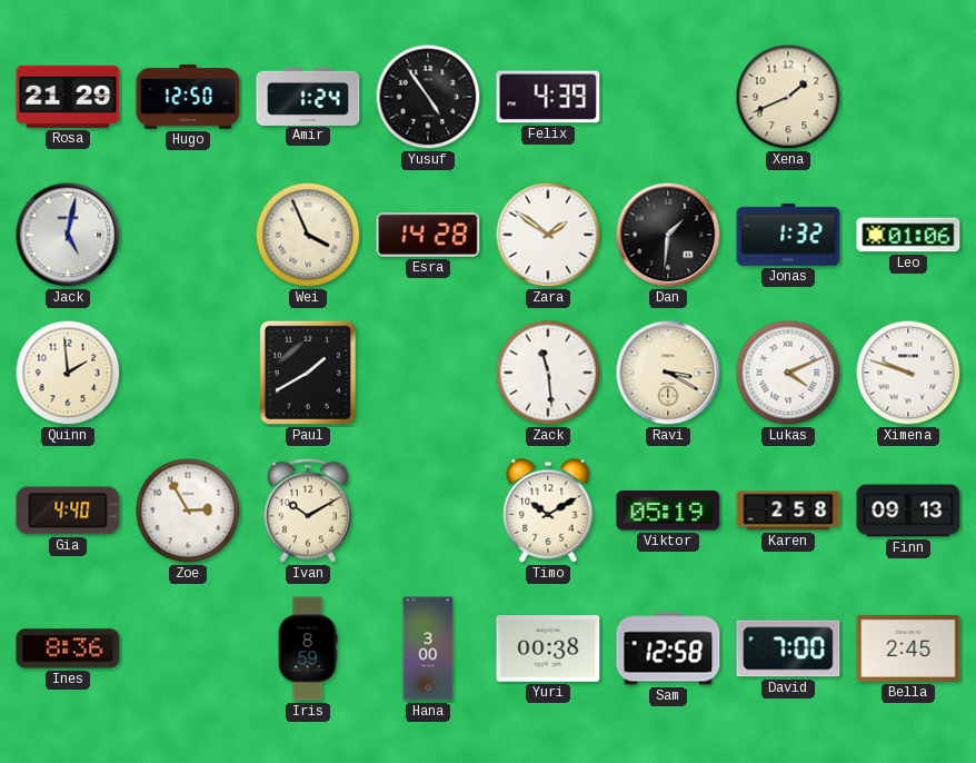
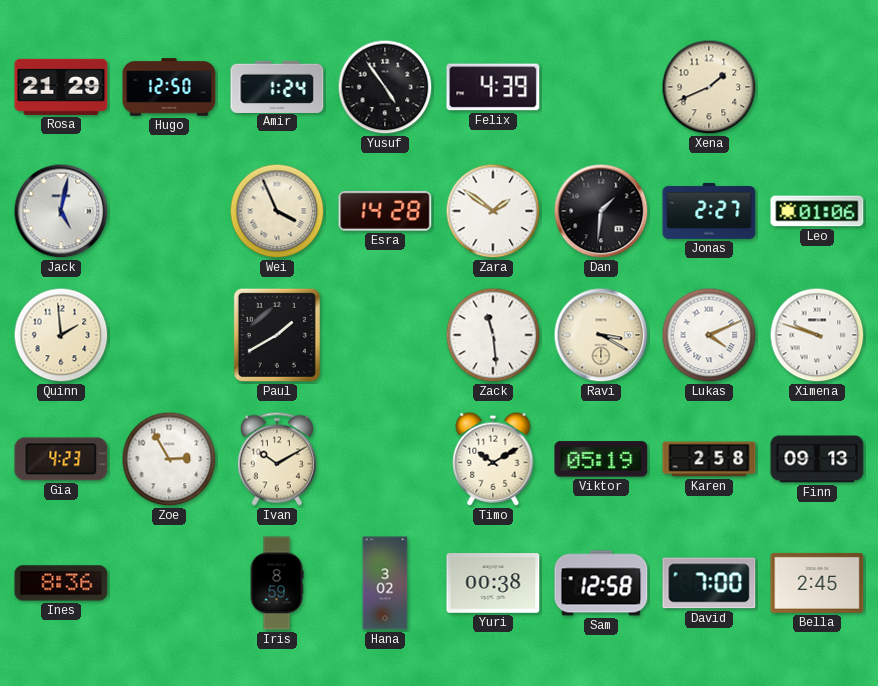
Jonas: 1:32 -> 2:27 (709, 211)
Gia: 4:40 -> 4:23 (61, 459)
Hana: 3:00 -> 3:02 (385, 583)
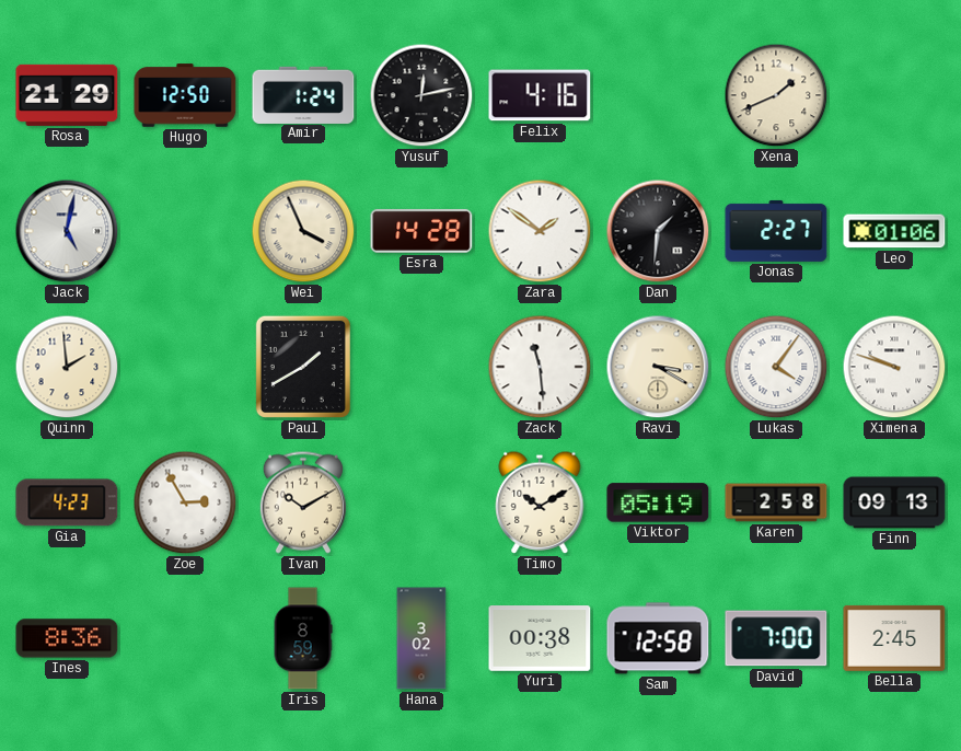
Yusuf: 4:54 -> 12:13 (421, 95)
Felix: 4:39 -> 4:16 (540, 95)
Lukas: 4:11 -> 4:06 (776, 367)
